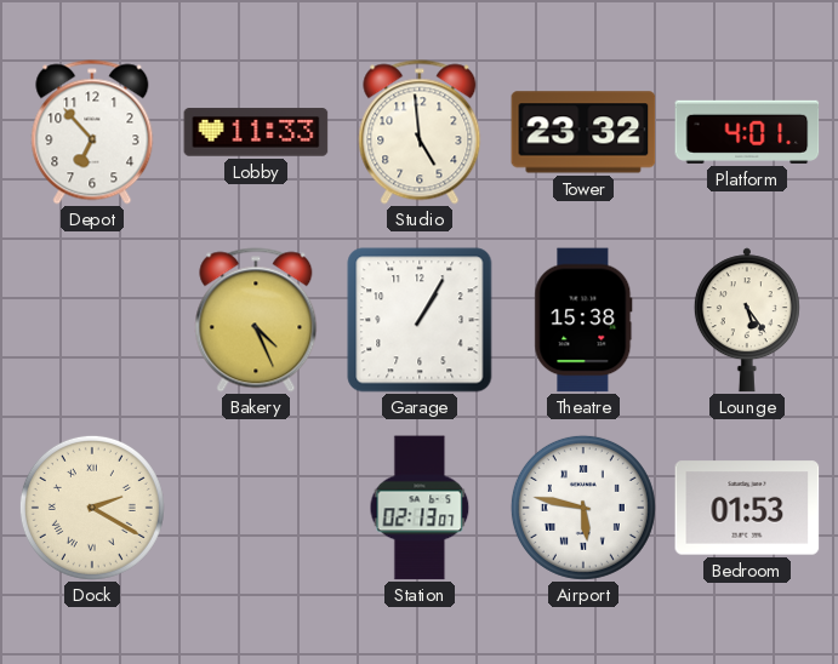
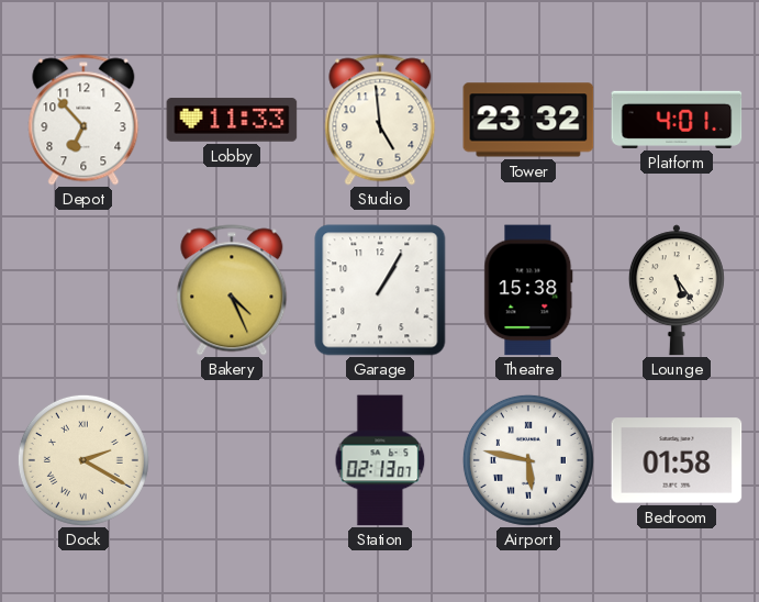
Bedroom: 01:53 -> 01:58 (677, 460)
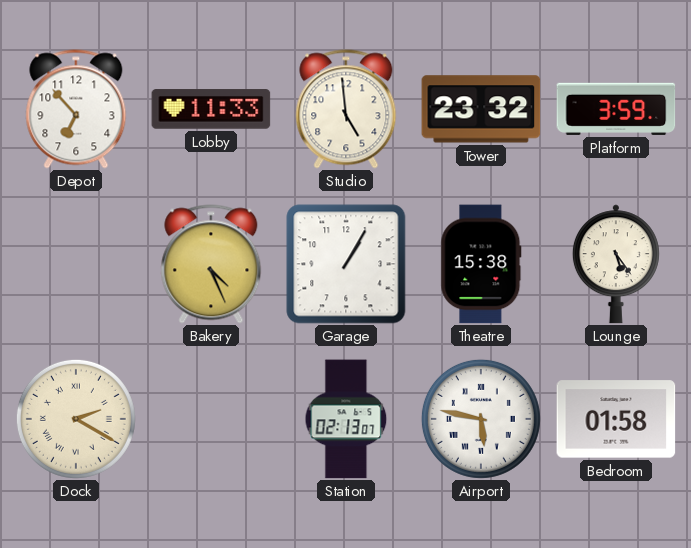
Platform: 4:01 -> 3:59 (616, 109)
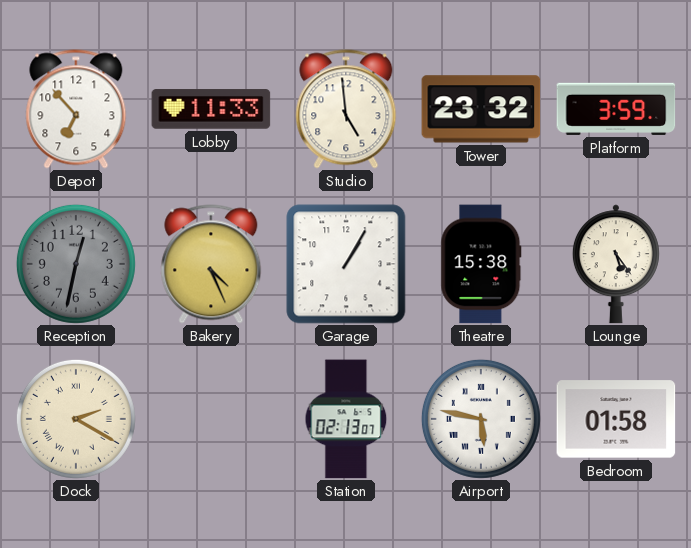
Reception: none -> 12:32 (76, 264)
